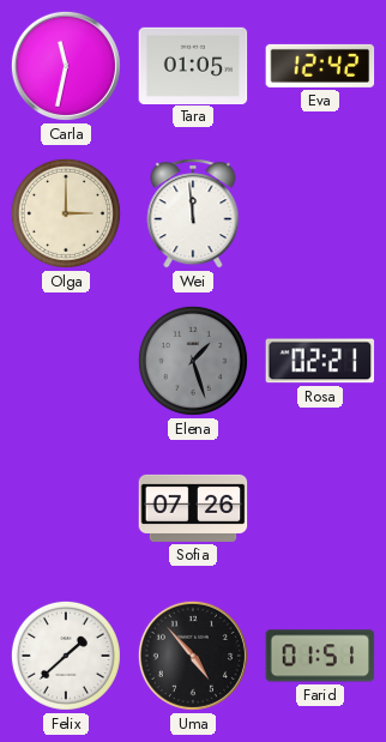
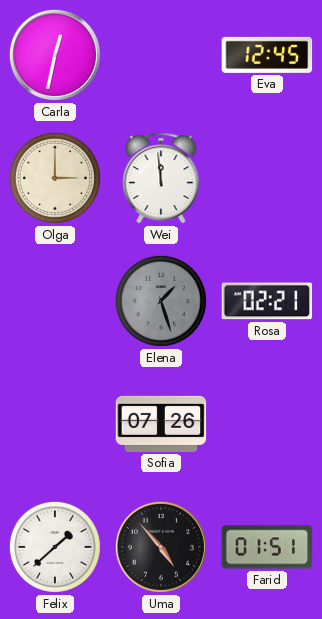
Carla: 11:32 -> 12:32 (55, 55)
Tara: 01:05 -> none (193, 65)
Eva: 12:42 -> 12:45 (267, 55)
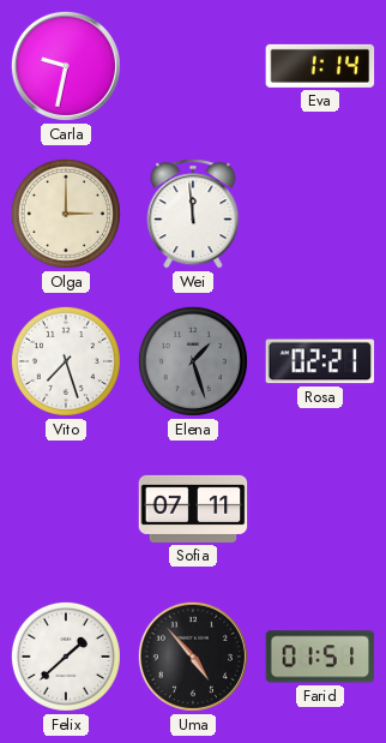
Carla: 12:32 -> 9:32 (66, 66)
Eva: 12:45 -> 1:14 (320, 66)
Vito: none -> 7:27 (66, 361)
Sofia: 07:26 -> 07:11 (193, 509)
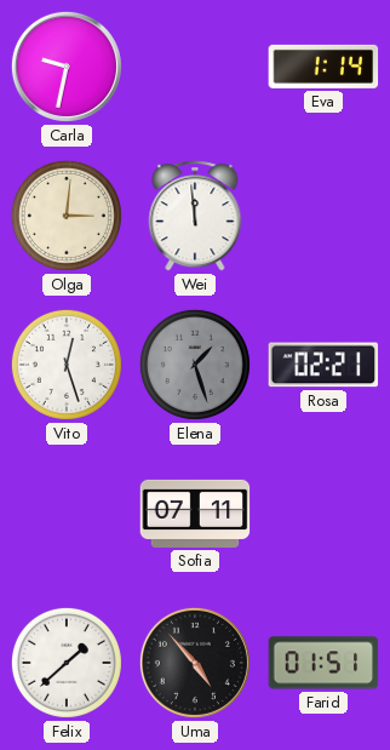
Olga: 3:00 -> 3:01 (67, 216)
Vito: 7:27 -> 12:27 (67, 365)
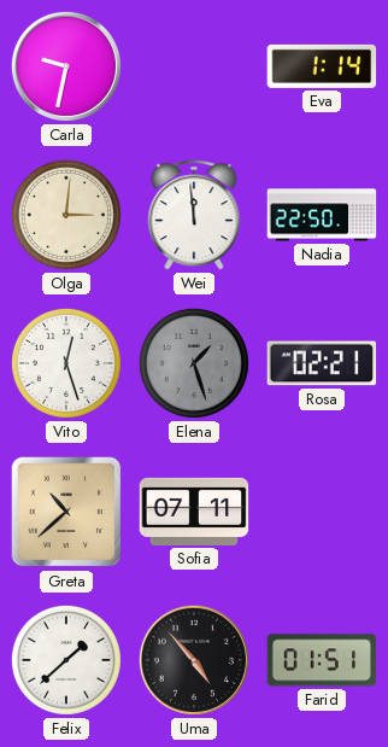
Nadia: none -> 22:50 (322, 215)
Greta: none -> 10:38 (66, 512)
